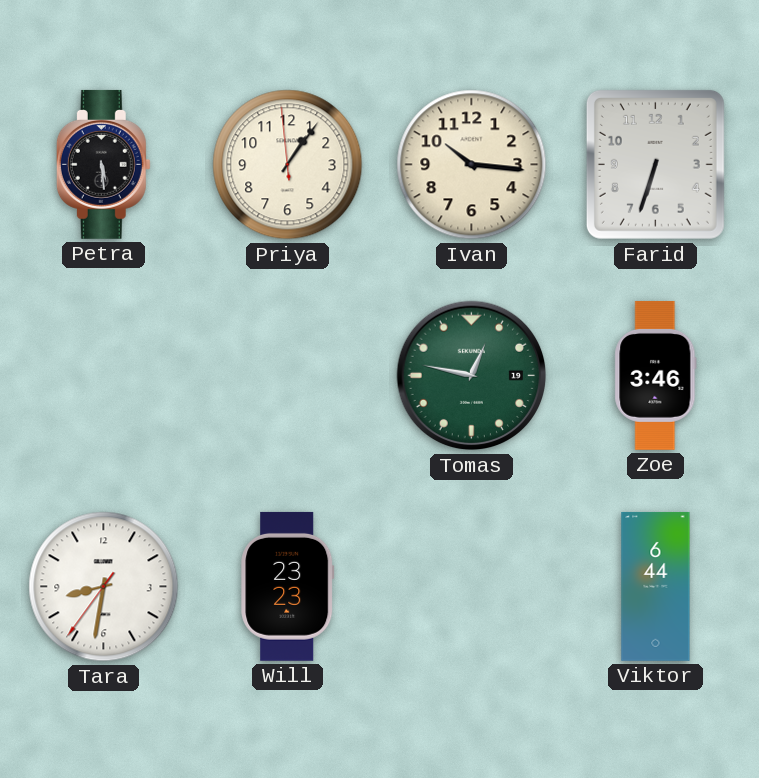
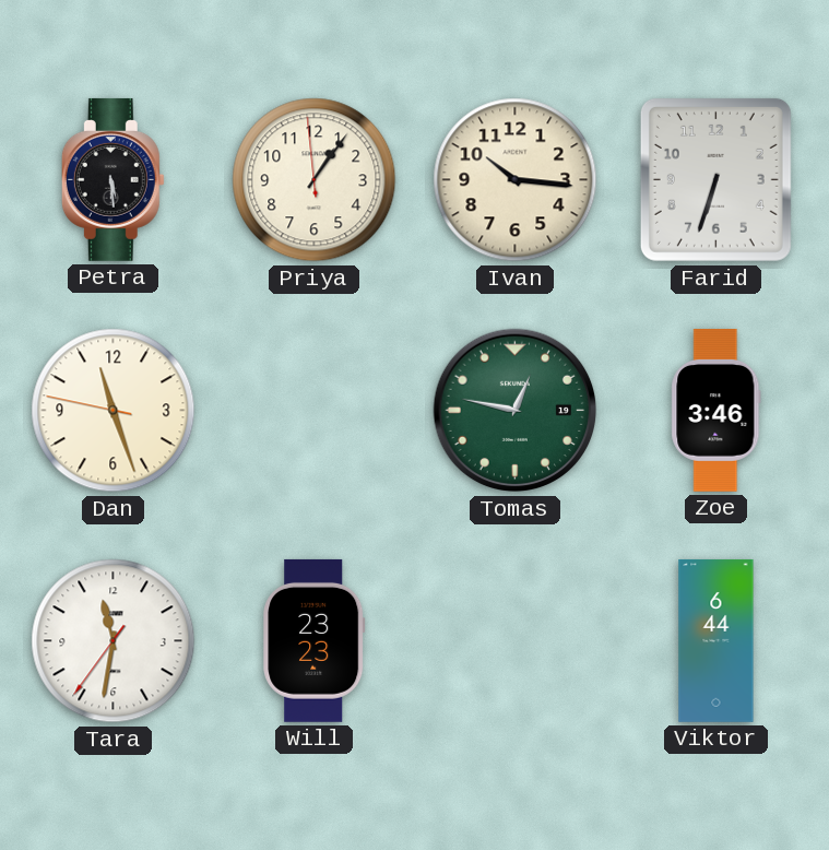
Dan: none -> 11:26 (114, 411)
Tara: 8:31 -> 11:31 (114, 641)
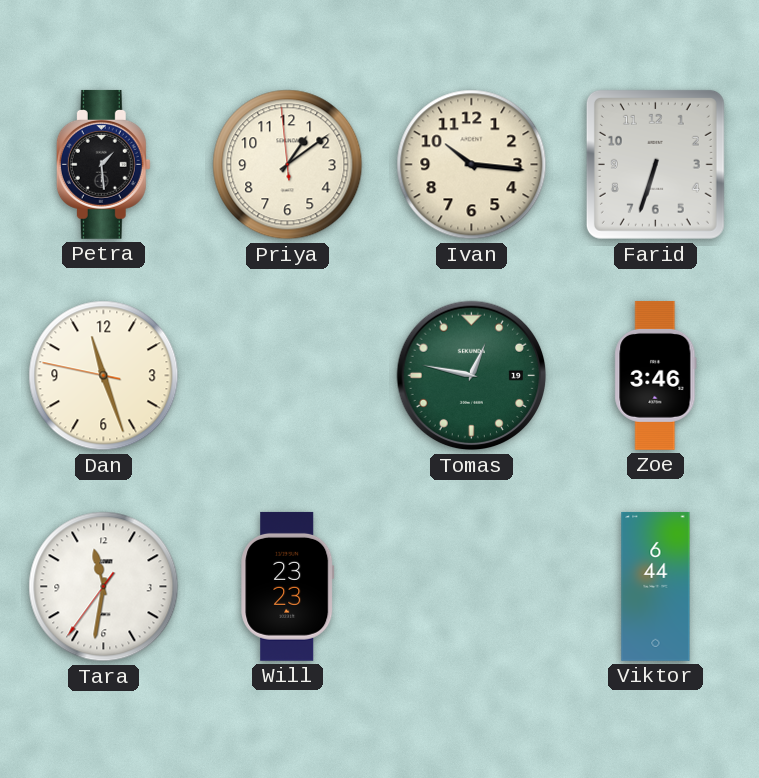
Petra: 5:29 -> 1:29 (103, 164)
Priya: 1:05 -> 1:08 (288, 165)
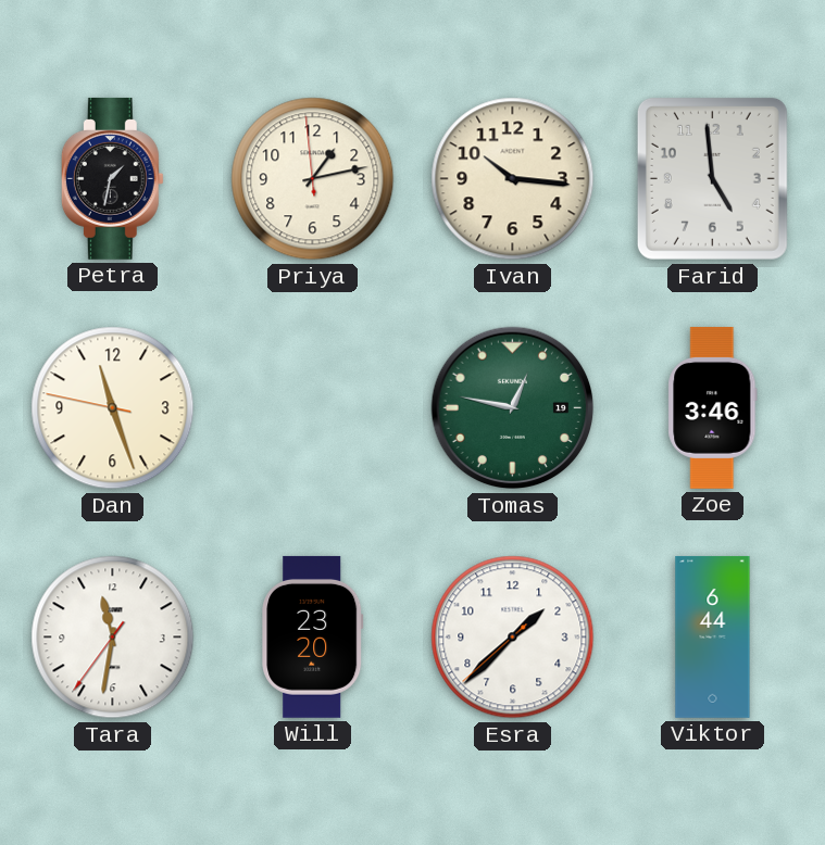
Petra: 1:29 -> 1:32 (112, 178)
Priya: 1:08 -> 1:12 (313, 179)
Farid: 6:33 -> 4:59 (712, 178)
Will: 23:23 -> 23:20 (313, 636)
Esra: none -> 1:37 (513, 638)
